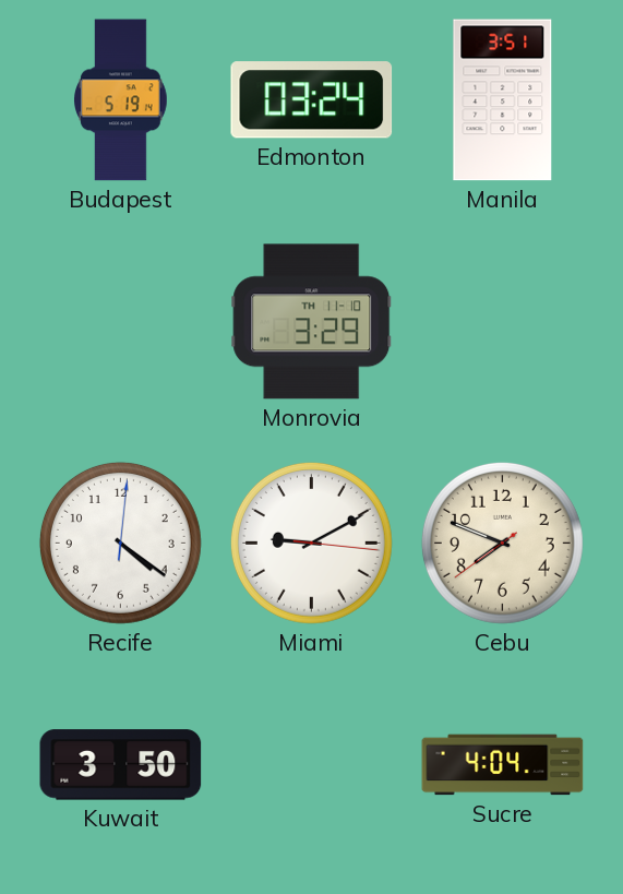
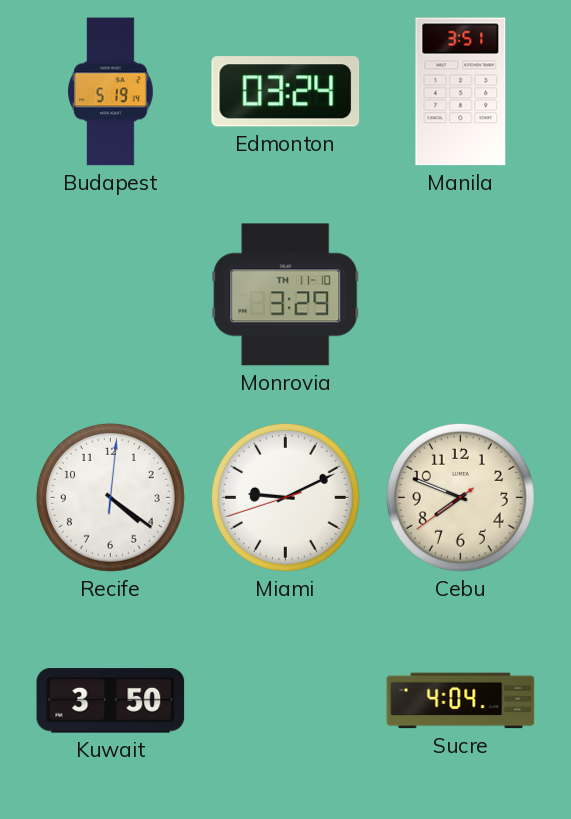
Miami: 9:10:16 -> 9:10:42 (285, 497)
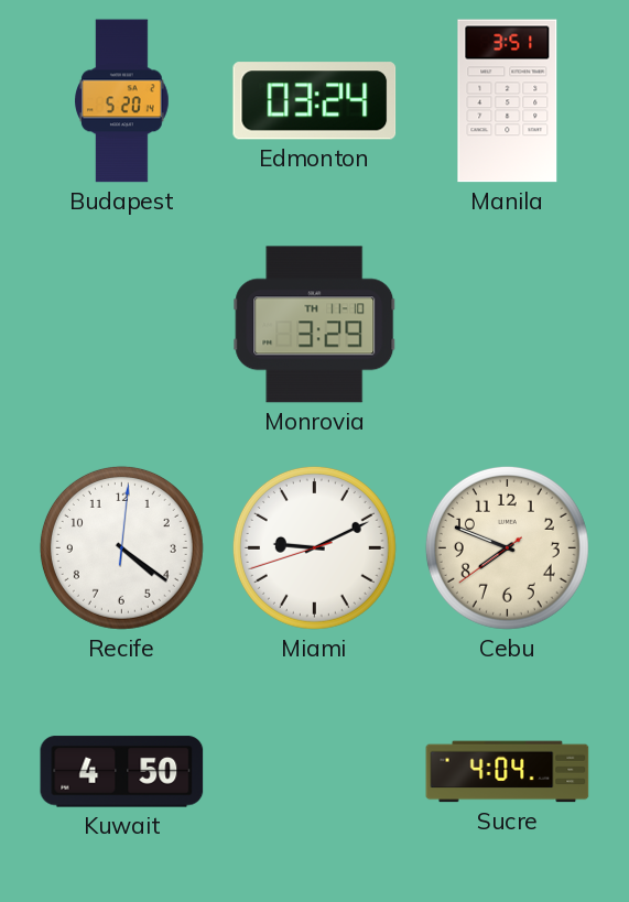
Budapest: 5:19 -> 5:20 (122, 101)
Kuwait: 3:50 -> 4:50 (122, 772)
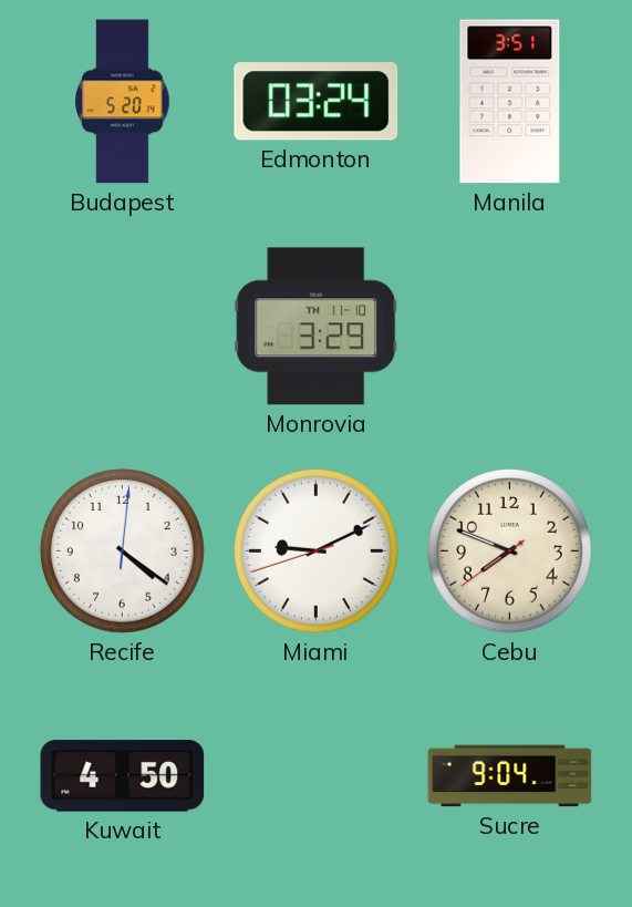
Sucre: 4:04 -> 9:04 (510, 776)
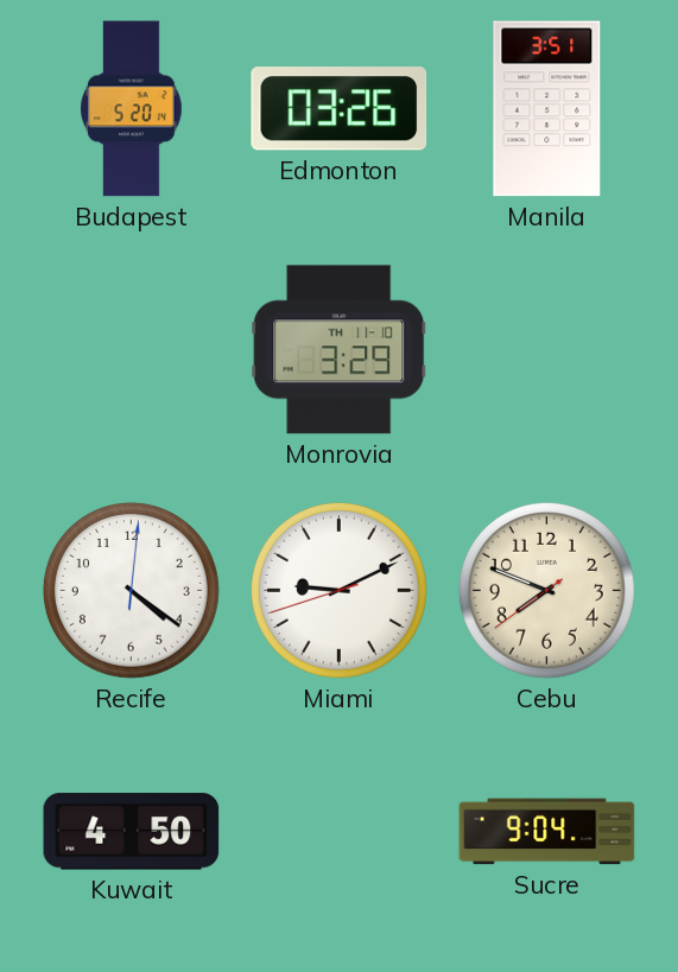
Edmonton: 03:24 -> 03:26 (340, 109)
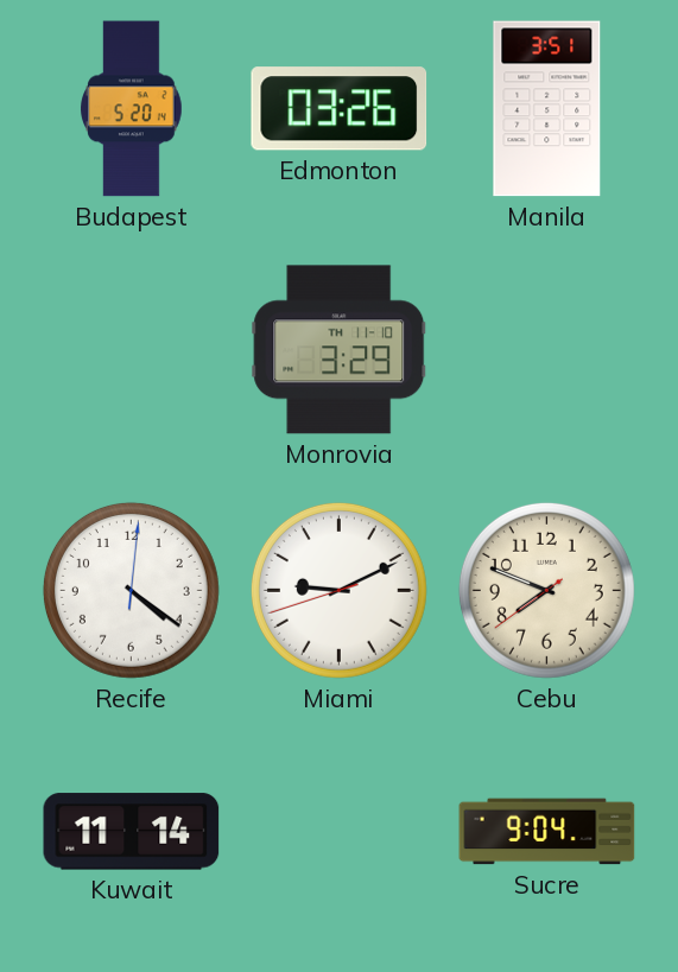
Kuwait: 4:50 -> 11:14 (132, 832)
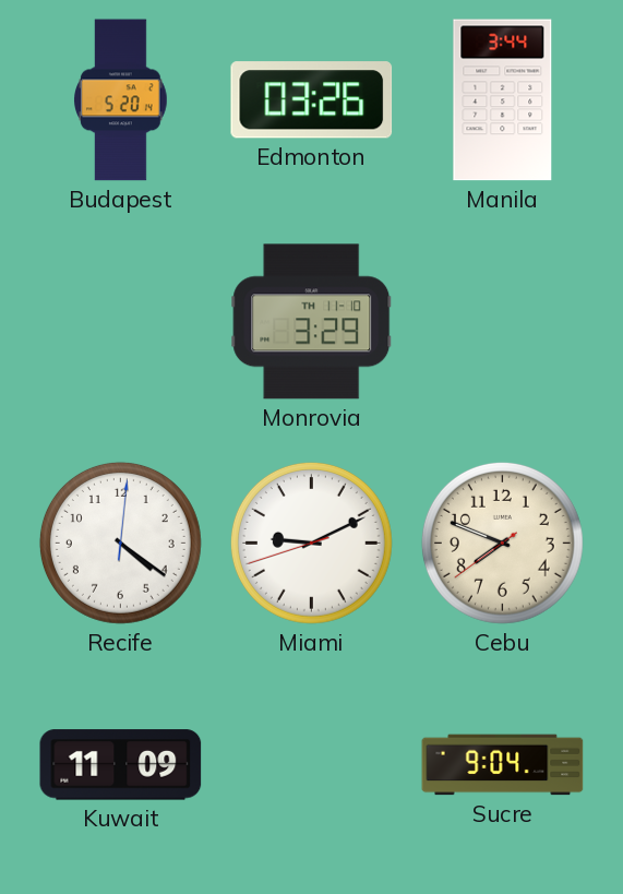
Manila: 3:51 -> 3:44 (503, 100)
Kuwait: 11:14 -> 11:09 (121, 765)
